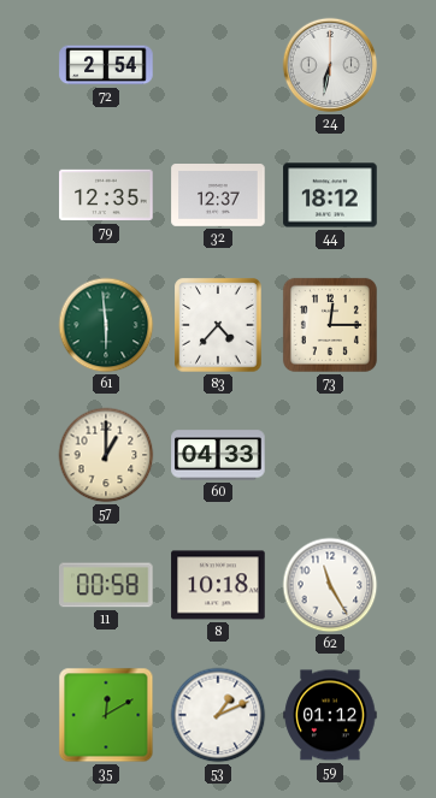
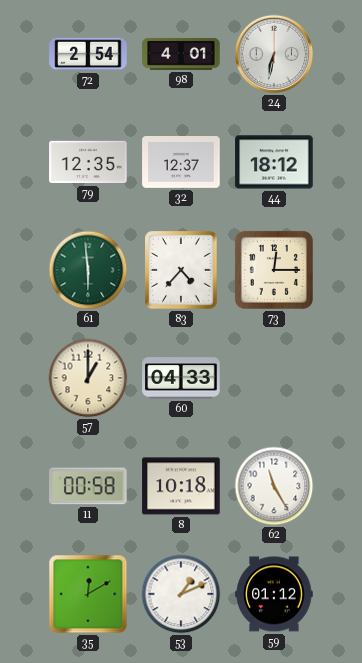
98: none -> 4:01 (181, 54)
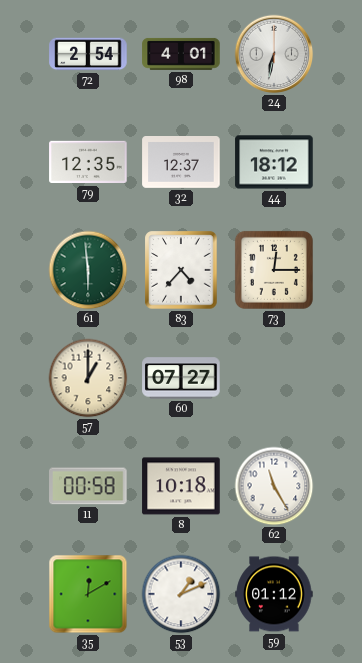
60: 04:33 -> 07:27 (181, 378)
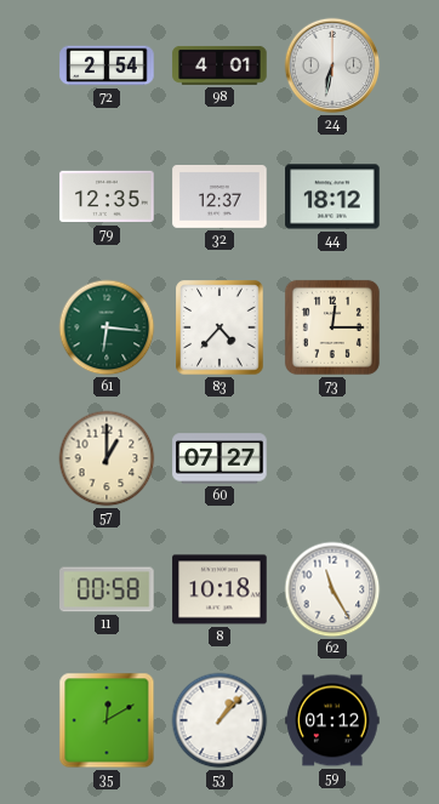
61: 5:59 -> 6:16 (107, 327)
53: 1:11 -> 1:07 (219, 720)
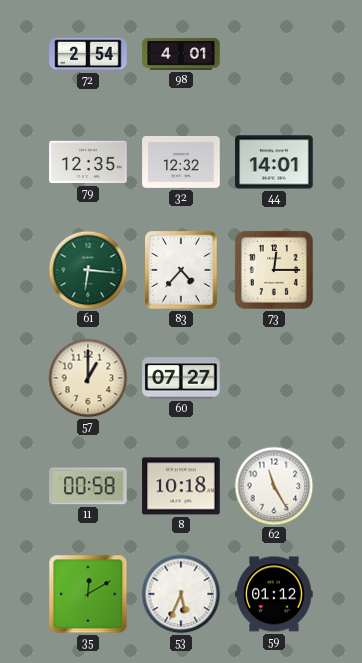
24: 6:32 -> none (332, 65)
32: 12:37 -> 12:32 (181, 163)
44: 18:12 -> 14:01 (274, 162)
53: 1:07 -> 5:34 (181, 594)
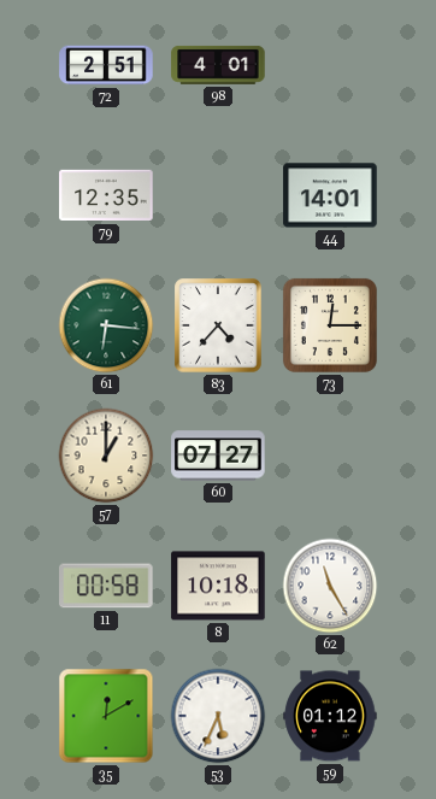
72: 2:54 -> 2:51 (106, 65)
32: 12:32 -> none (181, 163)
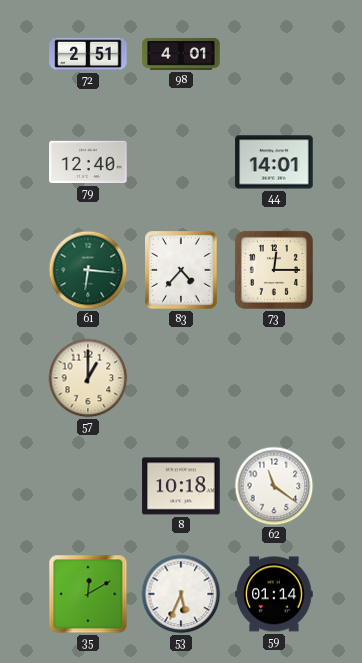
79: 12:35 -> 12:40 (88, 162)
60: 07:27 -> none (218, 456)
11: 00:58 -> none (106, 586)
62: 11:25 -> 11:21 (274, 486)
59: 01:12 -> 01:14 (274, 594)
